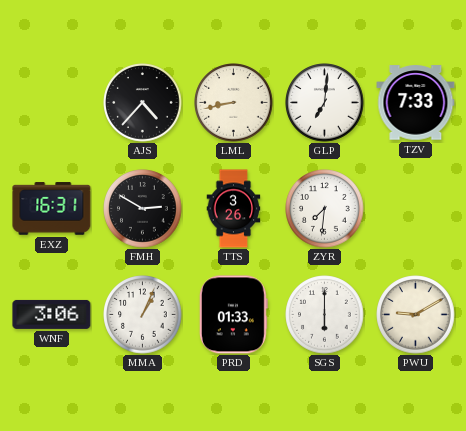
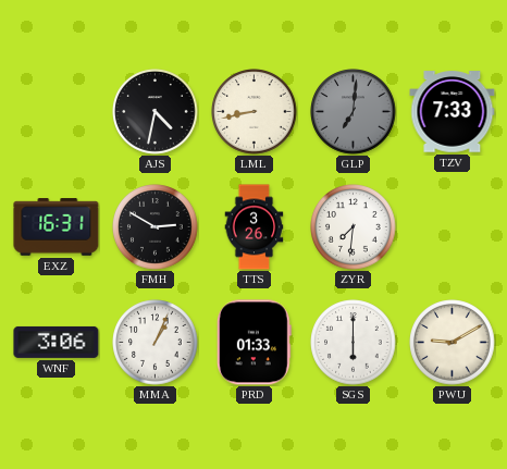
AJS: 4:37 -> 4:32 (156, 112)
GLP dial: white -> grey (354, 112)
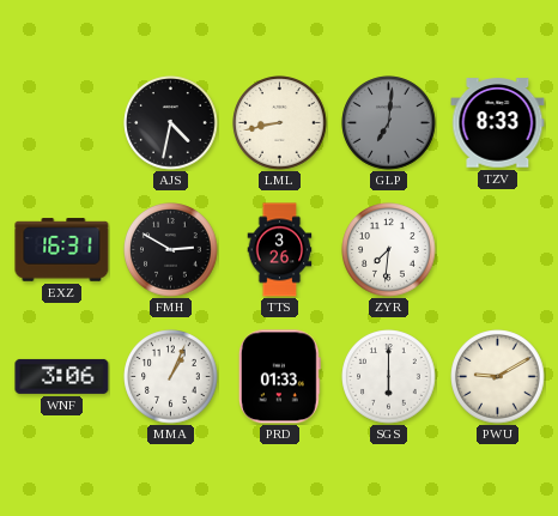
TZV: 7:33 -> 8:33 (498, 123)
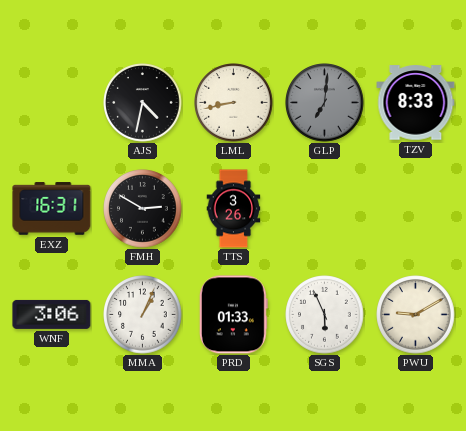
ZYR: 7:31 -> none (389, 250)
SGS: 6:00 -> 5:56 (325, 315)
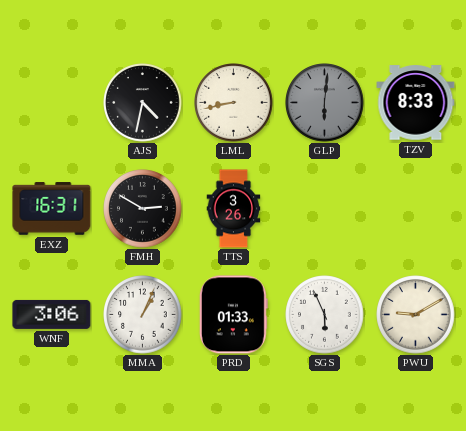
GLP: 7:01 -> 6:01 (325, 103)
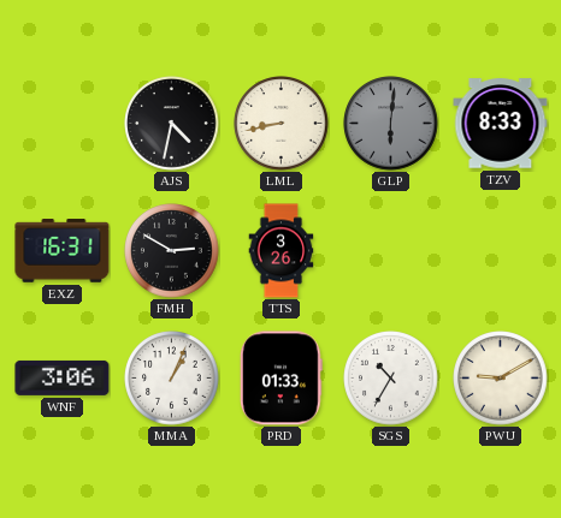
SGS: 5:56 -> 10:35 (391, 379)
